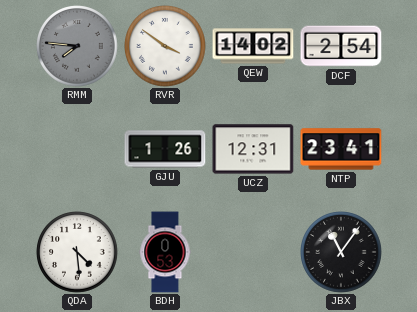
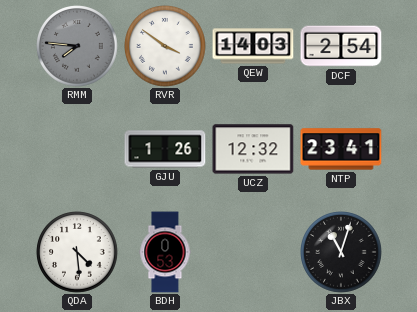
QEW: 14:02 -> 14:03 (253, 46)
UCZ: 12:31 -> 12:32 (253, 149)
JBX: 11:06 -> 11:03 (341, 252)
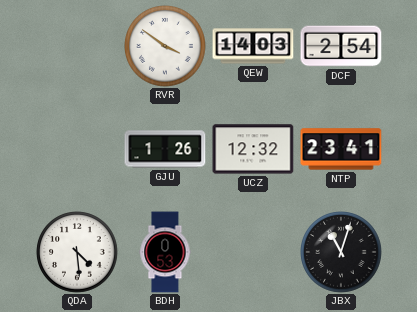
RMM: 7:46 -> none (77, 46)
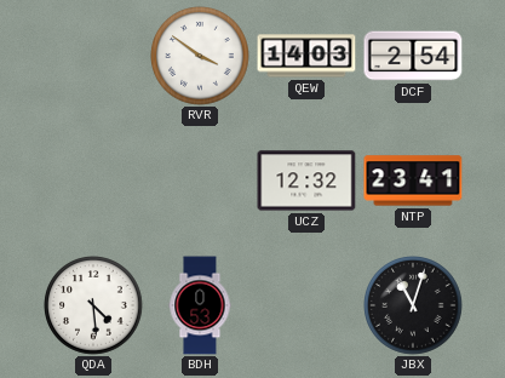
GJU: 1:26 -> none (165, 149)
